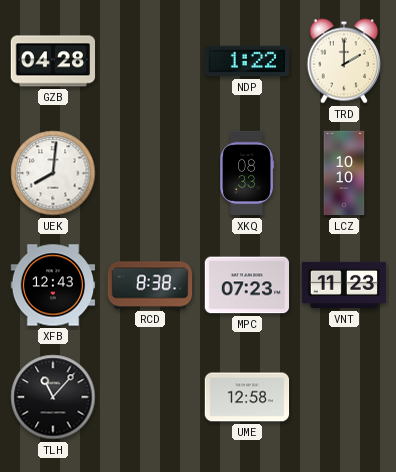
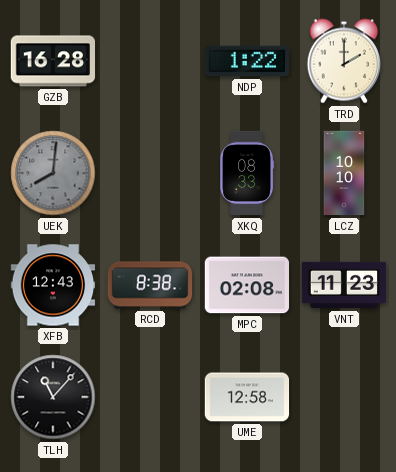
GZB: 04:28 -> 16:28 (53, 61)
UEK dial: white -> grey (53, 173)
MPC: 07:23 -> 02:08 (247, 285)
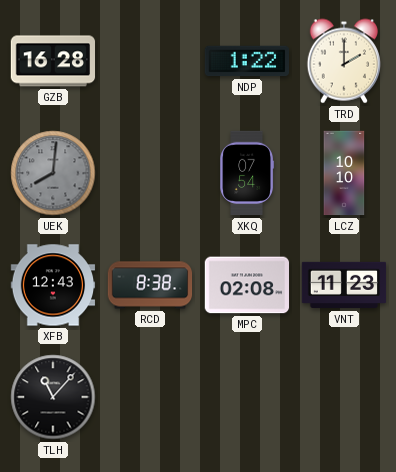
XKQ: 08:33 -> 07:54 (247, 173)
UME: 12:58 -> none (247, 397)
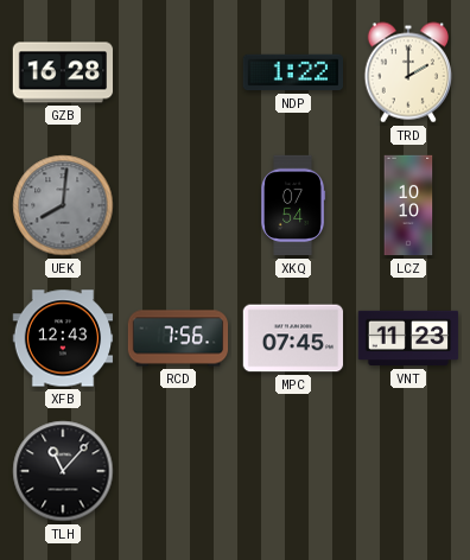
RCD: 8:38 -> 7:56 (178, 338)
MPC: 02:08 -> 07:45 (293, 338)
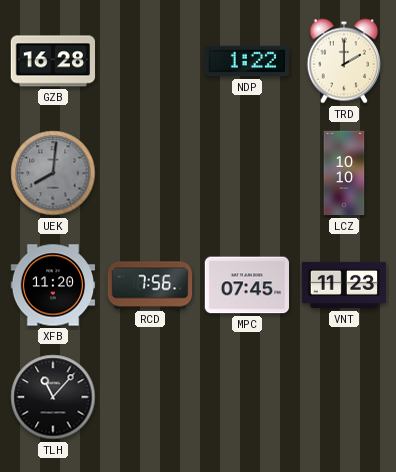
XKQ: 07:54 -> none (293, 205)
XFB: 12:43 -> 11:20 (53, 285)
